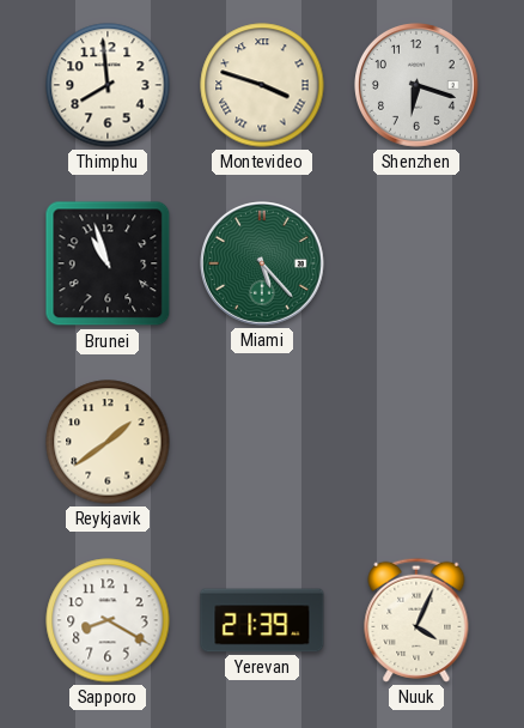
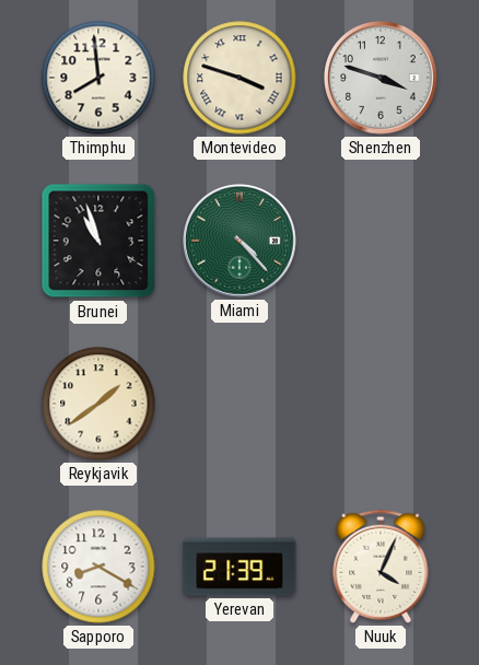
Shenzhen: 6:18 -> 3:48 (382, 79)
Miami: 5:23 -> 4:23 (241, 242)
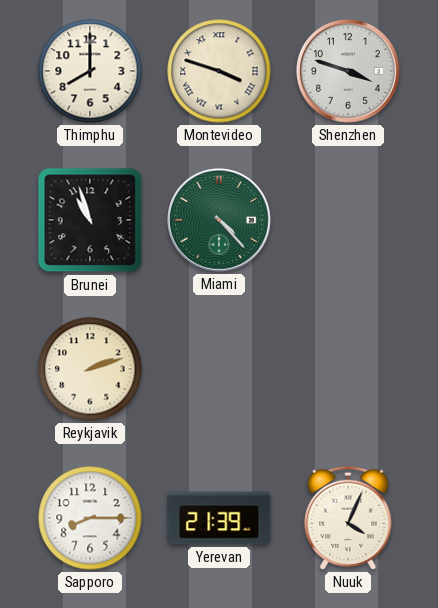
Thimphu: 7:59 -> 8:00 (90, 71)
Reykjavik: 1:39 -> 2:12 (90, 369)
Sapporo: 8:20 -> 8:15 (90, 518)
